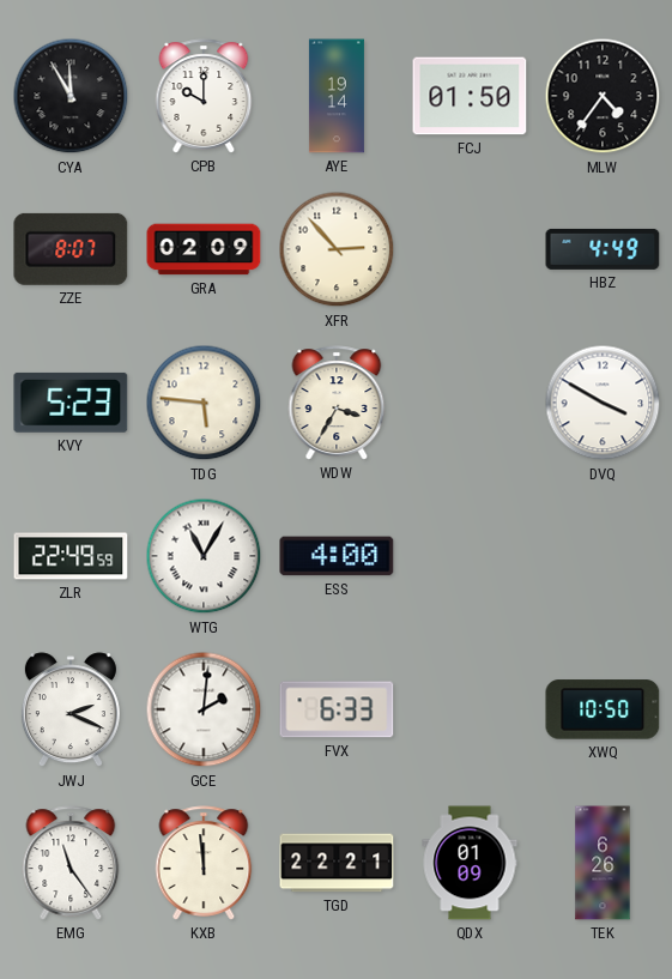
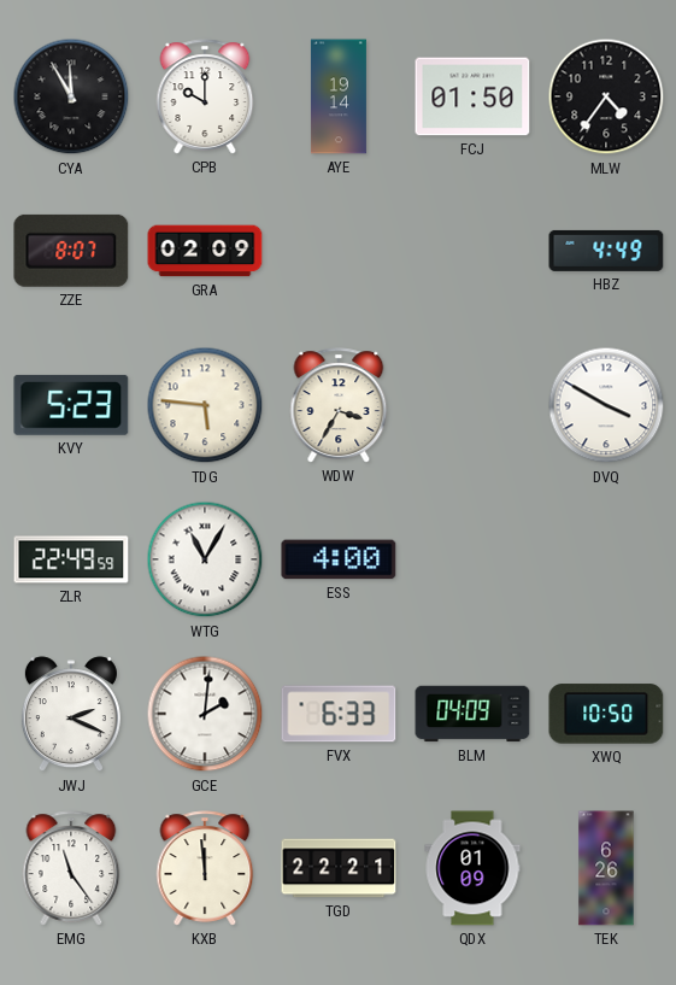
XFR: 2:53 -> none (337, 249)
BLM: none -> 04:09 (472, 714)
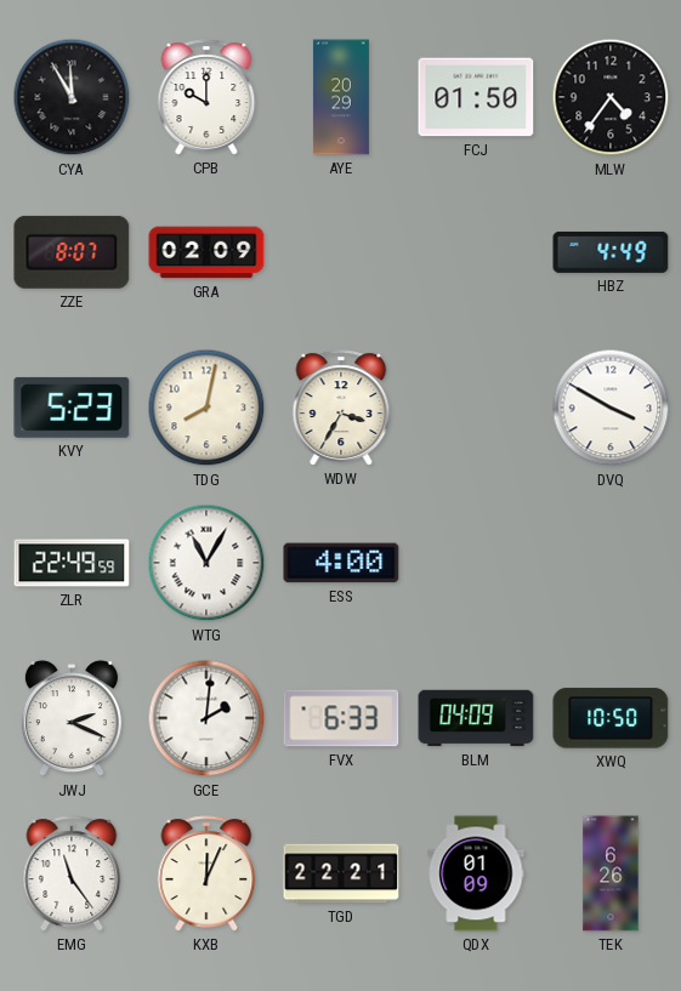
AYE: 19:14 -> 20:29 (341, 97)
TDG: 5:46 -> 8:02 (206, 408)
KXB: 11:59 -> 12:04 (206, 873)
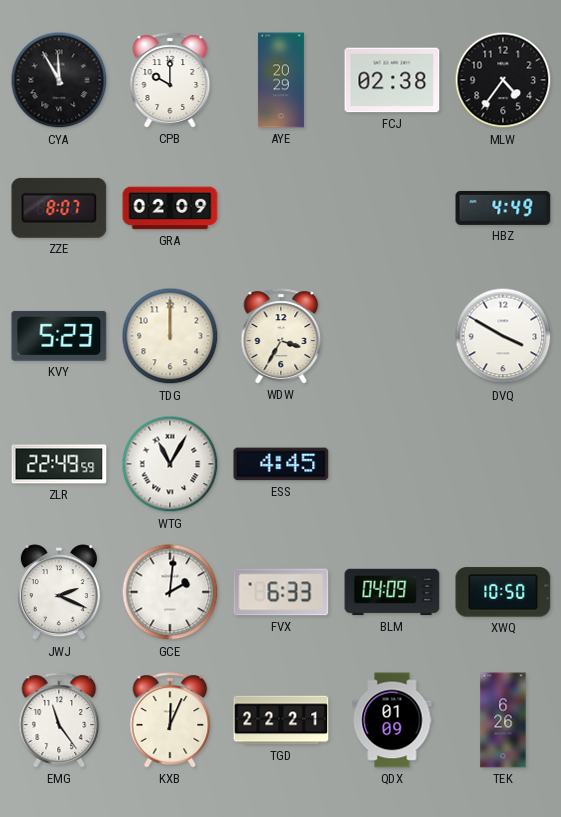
FCJ: 01:50 -> 02:38 (392, 80)
TDG: 8:02 -> 12:00 (170, 336)
ESS: 4:00 -> 4:45 (281, 464)
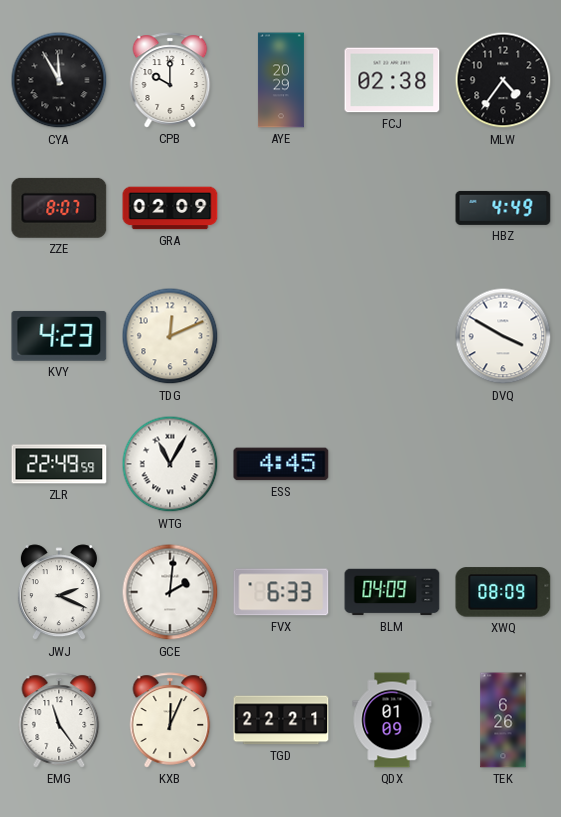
KVY: 5:23 -> 4:23 (59, 336)
TDG: 12:00 -> 12:11 (170, 336)
WDW: 3:35 -> none (281, 336)
XWQ: 10:50 -> 08:09 (503, 592)
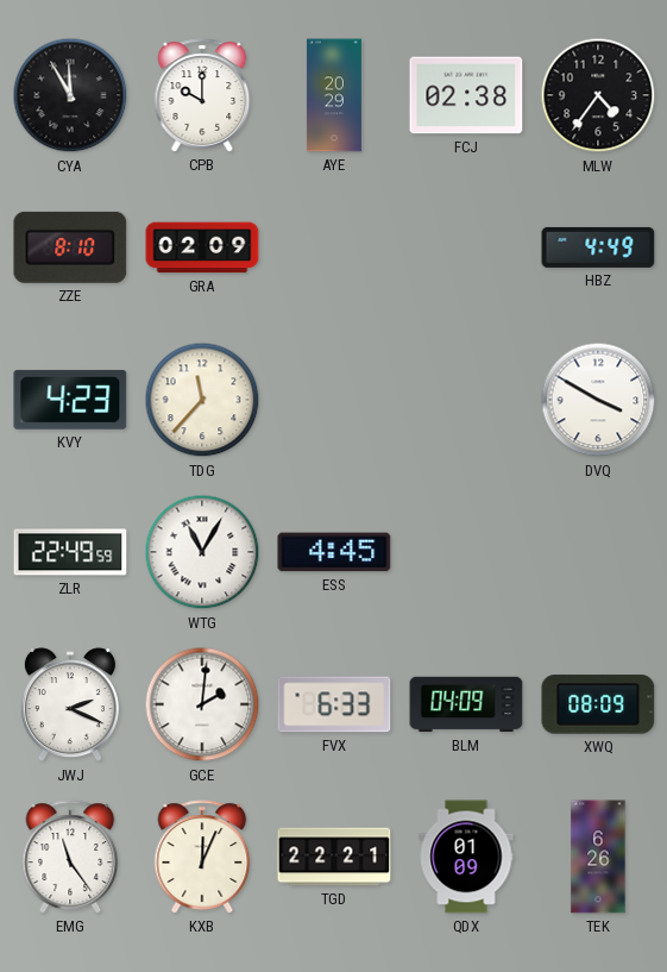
ZZE: 8:07 -> 8:10 (70, 247)
TDG: 12:11 -> 11:37 (202, 400)
